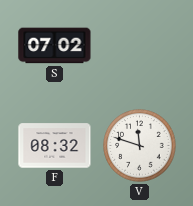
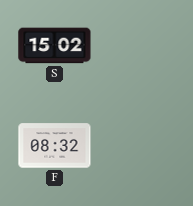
S: 07:02 -> 15:02 (55, 46)
V: 11:48 -> none (140, 146)
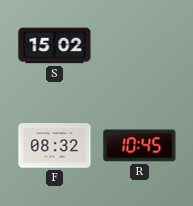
R: none -> 10:45 (140, 146)
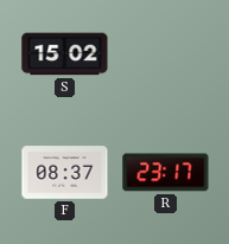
F: 08:32 -> 08:37 (65, 173)
R: 10:45 -> 23:17 (166, 173)
